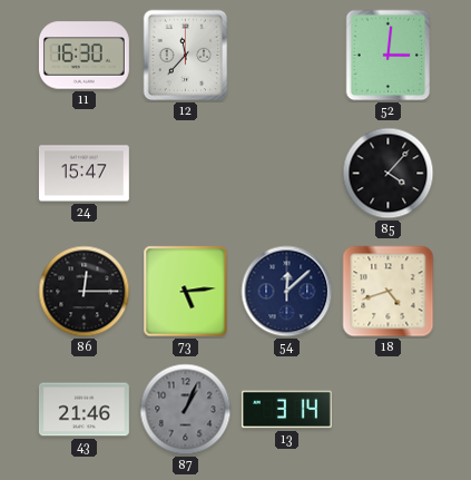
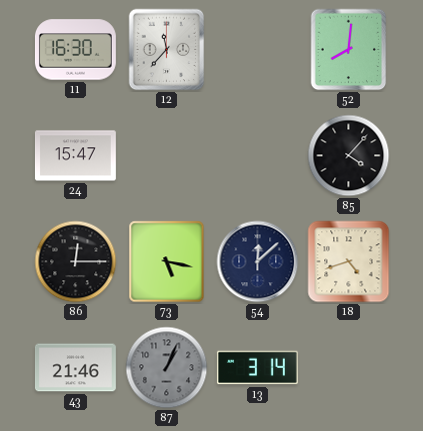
52: 3:01 -> 8:01 (349, 50)
73: 5:14 -> 5:17 (167, 262)
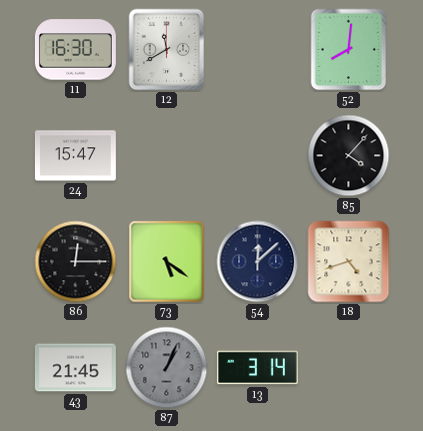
12: 11:37 -> 11:40 (167, 50)
73: 5:17 -> 5:21 (167, 262)
43: 21:46 -> 21:45 (75, 368)
